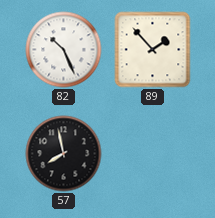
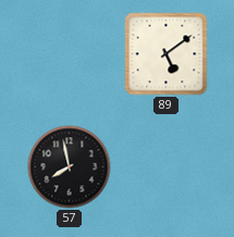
82: 10:26 -> none (64, 50)
89: 1:53 -> 5:09 (167, 54)
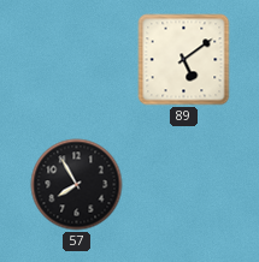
57: 7:58 -> 7:55 (77, 185)
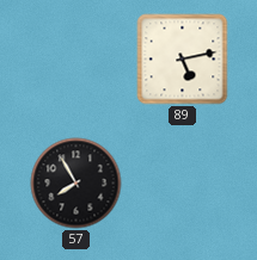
89: 5:09 -> 5:13 (183, 60)
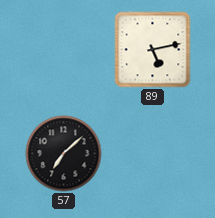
57: 7:55 -> 7:08 (64, 154)
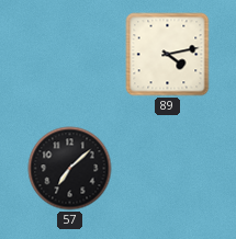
89: 5:13 -> 4:13 (168, 55)
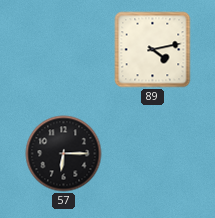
57: 7:08 -> 6:15 (64, 154)
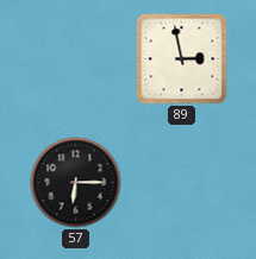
89: 4:13 -> 2:58 (182, 59)
